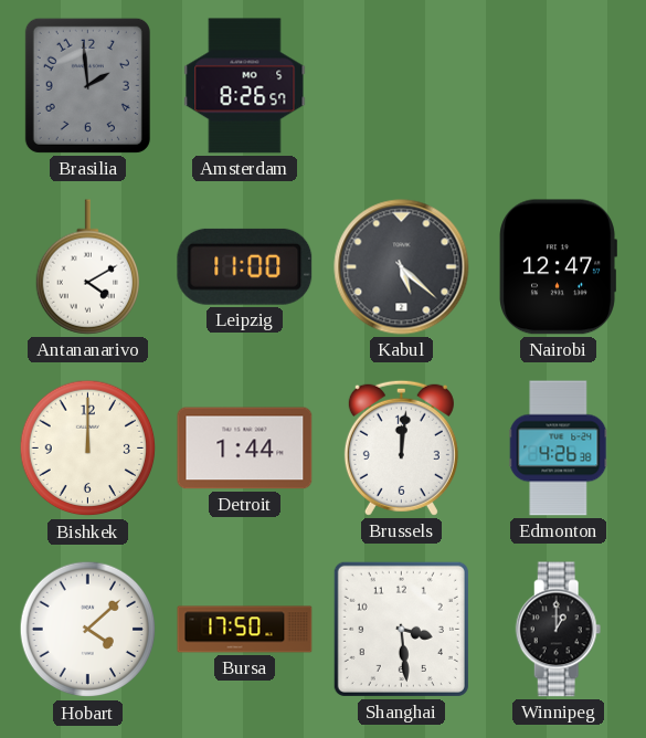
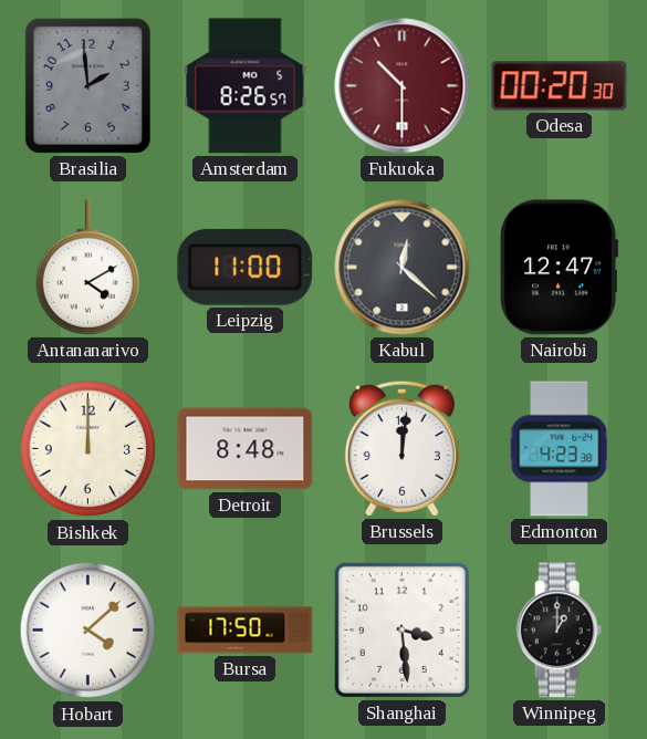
Fukuoka: none -> 10:30 (403, 86)
Odesa: none -> 00:20 (560, 86)
Kabul: 5:22 -> 12:22 (403, 268)
Detroit: 1:44 -> 8:48 (246, 449)
Edmonton: 4:26 -> 4:23 (560, 449)
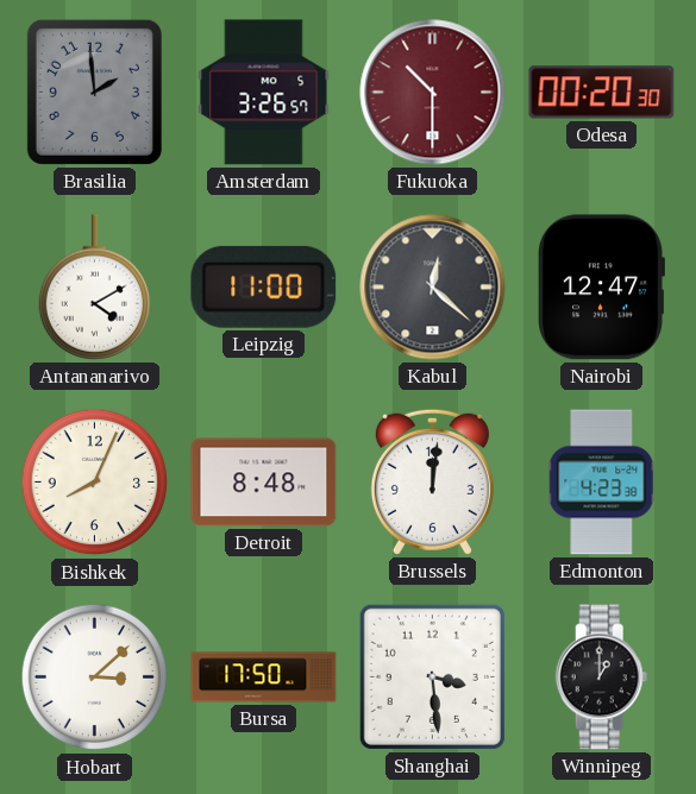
Amsterdam: 8:26 -> 3:26 (264, 93)
Bishkek: 12:00 -> 8:04 (95, 483)
Hobart: 4:08 -> 3:08 (95, 678)
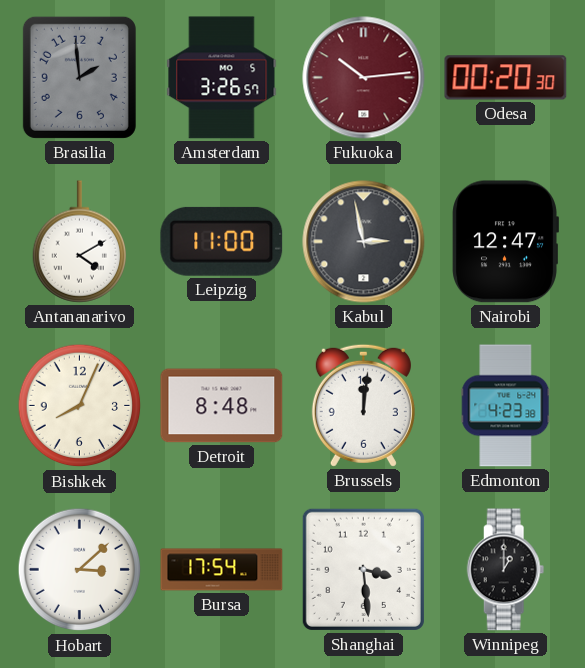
Fukuoka: 10:30 -> 10:14 (364, 78)
Kabul: 12:22 -> 2:58 (364, 242)
Bursa: 17:50 -> 17:54 (222, 570)
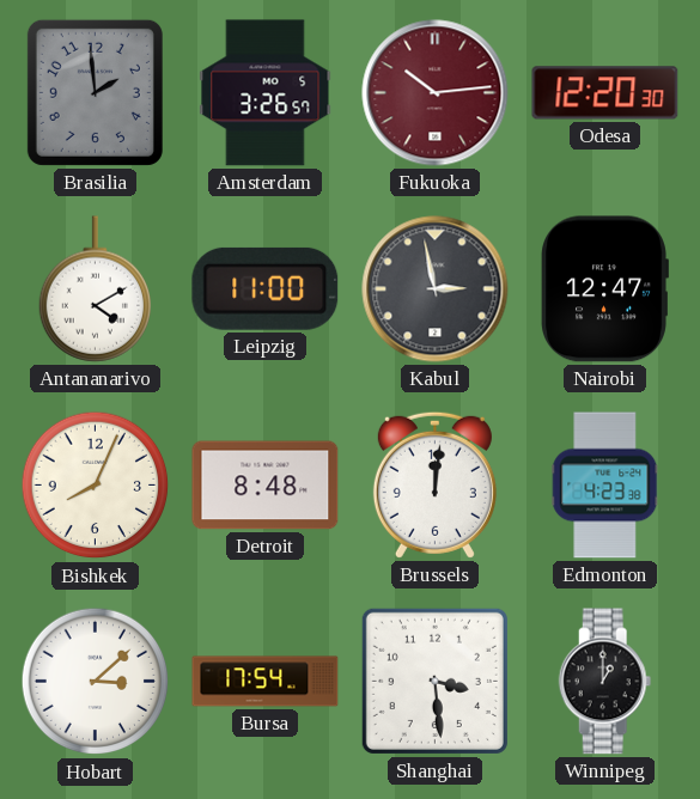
Odesa: 00:20 -> 12:20 (605, 93)
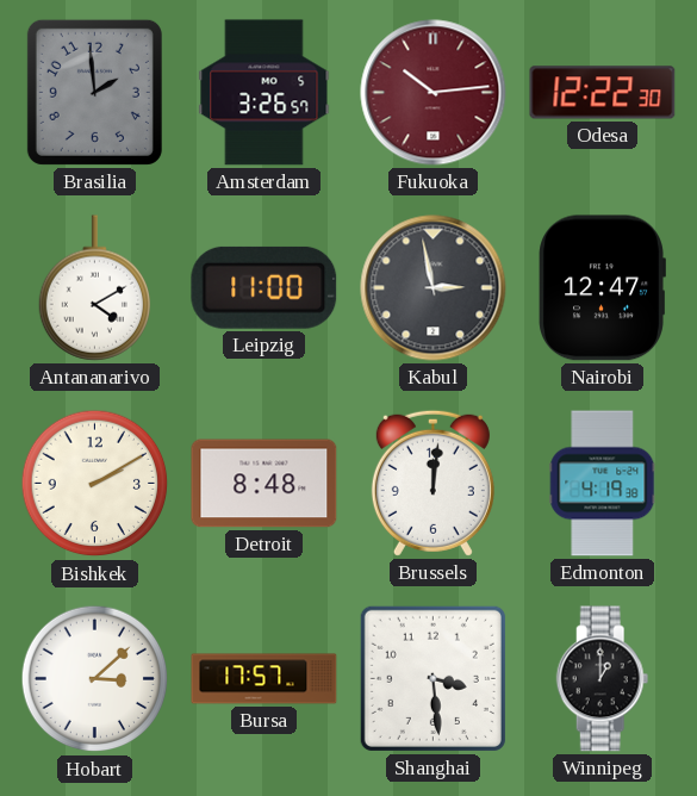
Odesa: 12:20 -> 12:22 (603, 93)
Bishkek: 8:04 -> 2:10 (95, 484)
Edmonton: 4:23 -> 4:19 (603, 484)
Bursa: 17:54 -> 17:57 (265, 679)
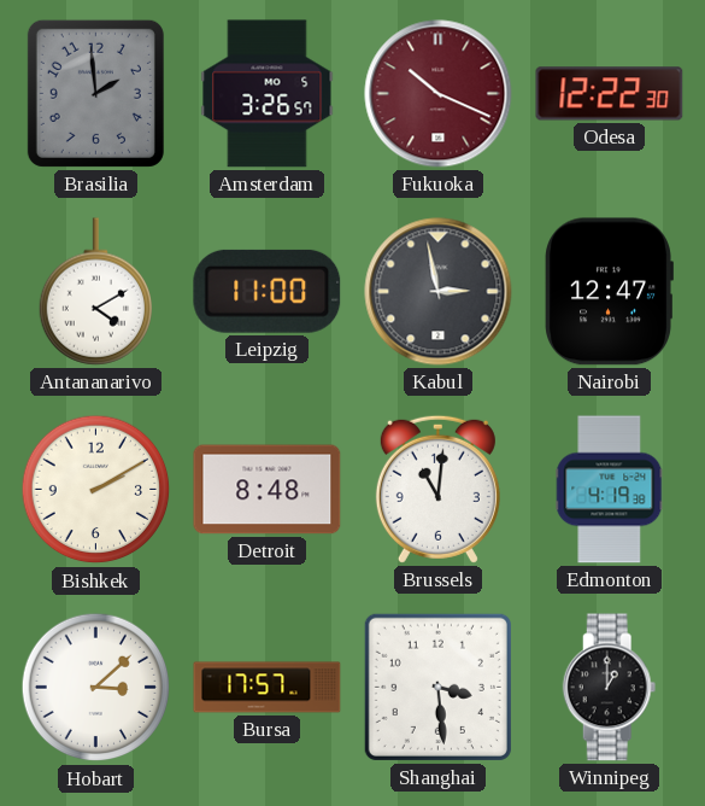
Fukuoka: 10:14 -> 10:19 (439, 94)
Brussels: 12:01 -> 11:01 (437, 489)
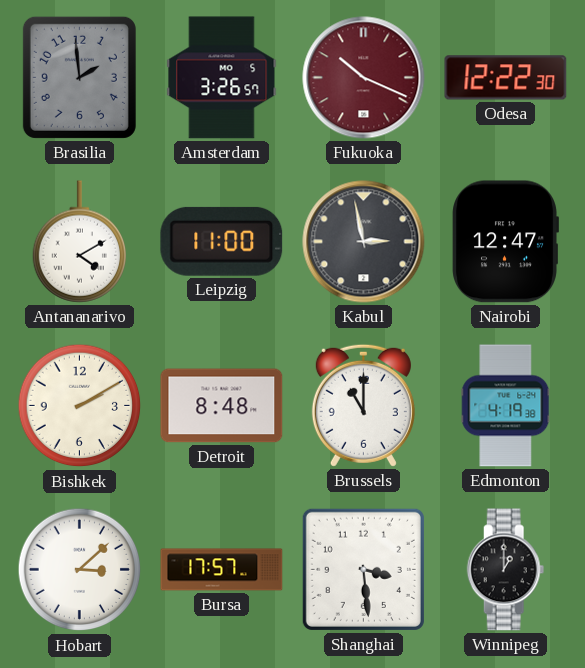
Brussels: 11:01 -> 11:00 (363, 405)
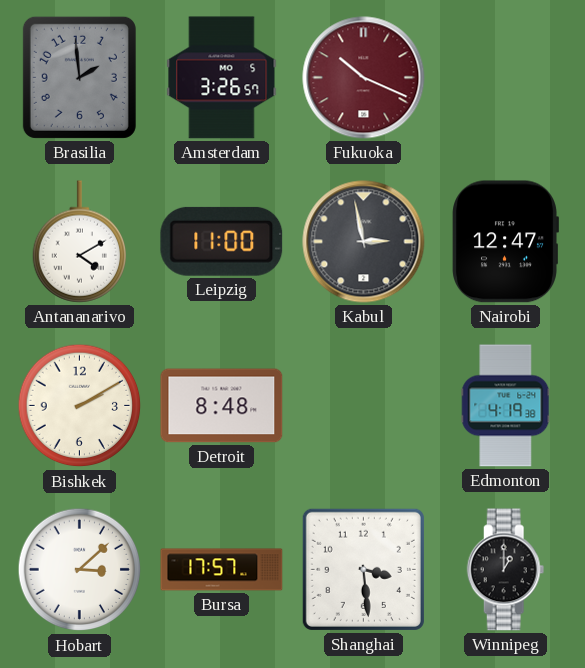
Odesa: 12:22 -> none (506, 78)
Brussels: 11:00 -> none (363, 405)
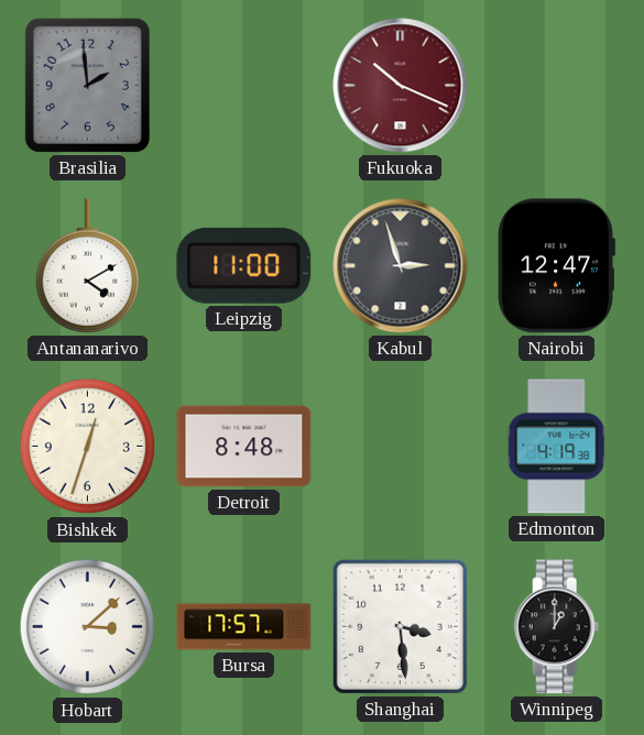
Amsterdam: 3:26 -> none (222, 78)
Kabul: 2:58 -> 2:57 (401, 266)
Bishkek: 2:10 -> 12:33 (88, 447)
